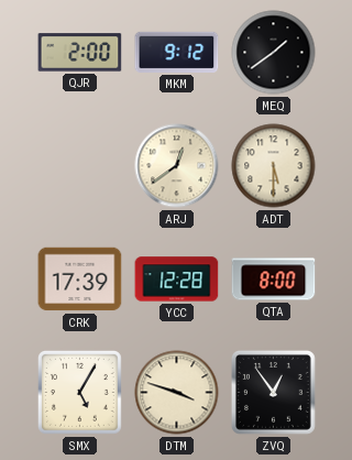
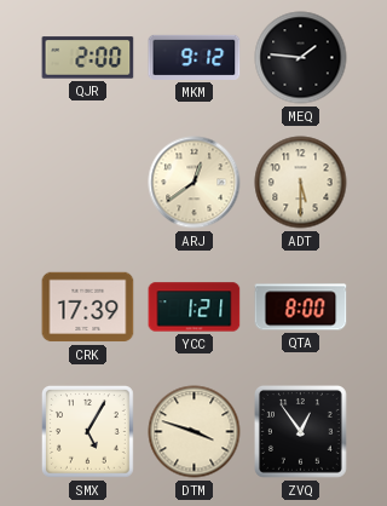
MEQ: 1:39 -> 1:46 (301, 58)
YCC: 12:28 -> 1:21 (195, 307)
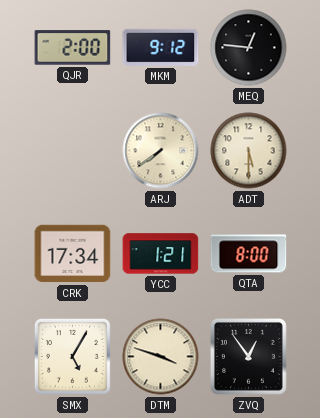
MEQ: 1:46 -> 12:46 (249, 48)
ARJ: 12:39 -> 7:39 (161, 151)
CRK: 17:39 -> 17:34 (73, 254)
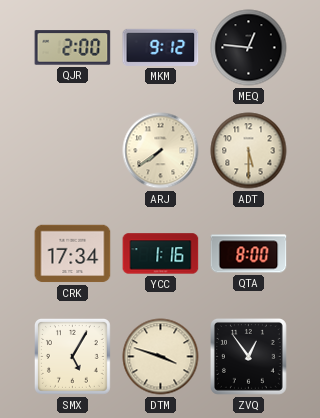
YCC: 1:21 -> 1:16 (161, 254)
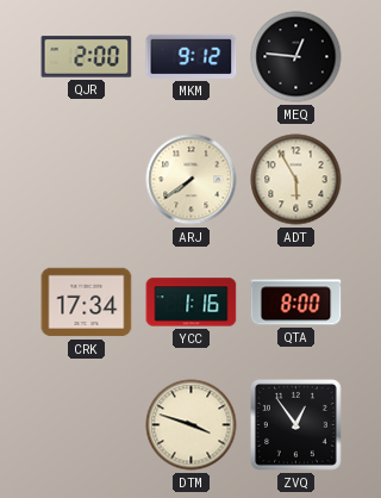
ADT: 5:30 -> 5:55 (296, 180)
SMX: 5:05 -> none (73, 357)
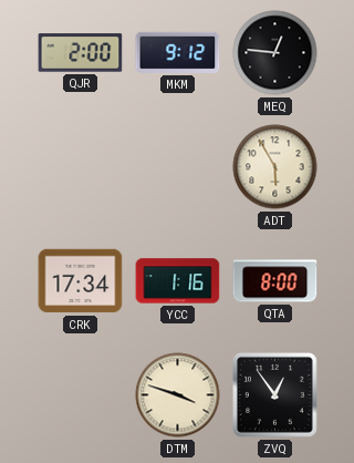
ARJ: 7:39 -> none (192, 180)
